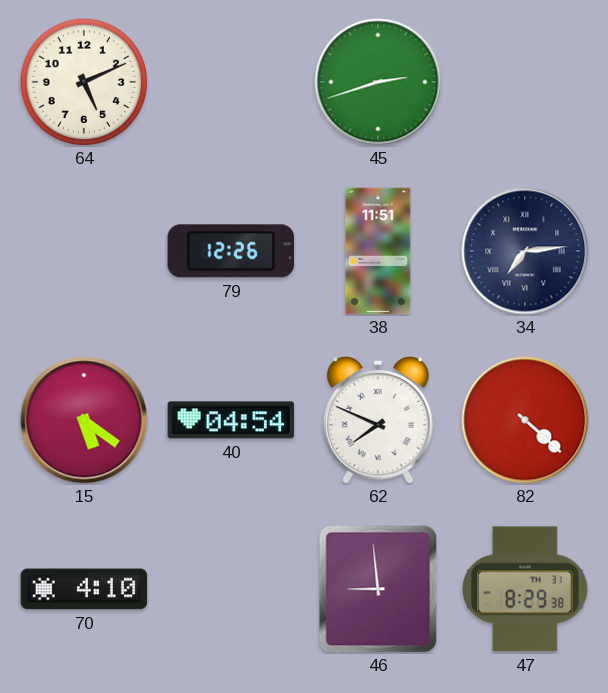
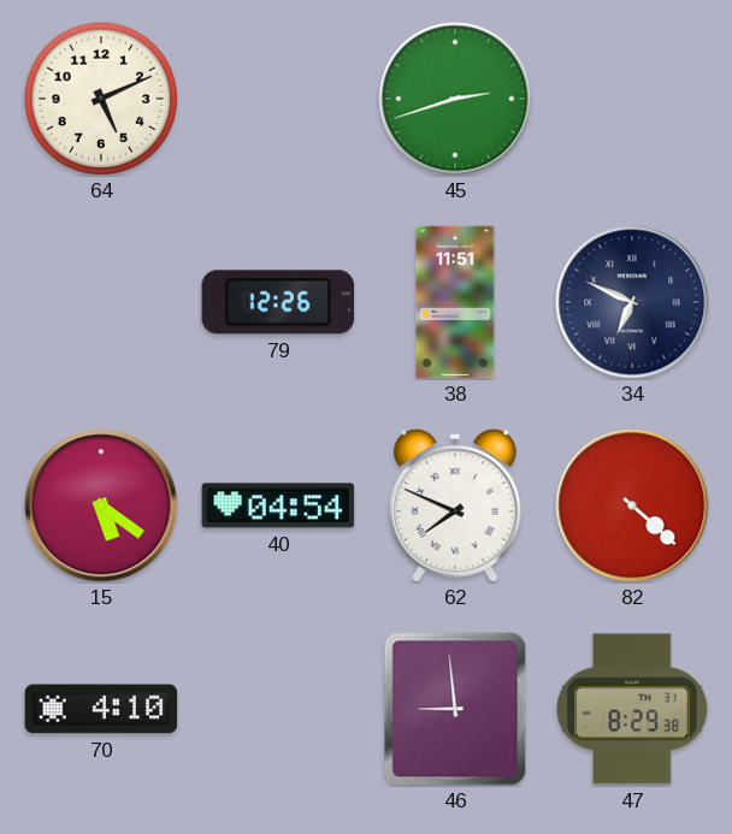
34: 7:14 -> 6:49 (632, 302)
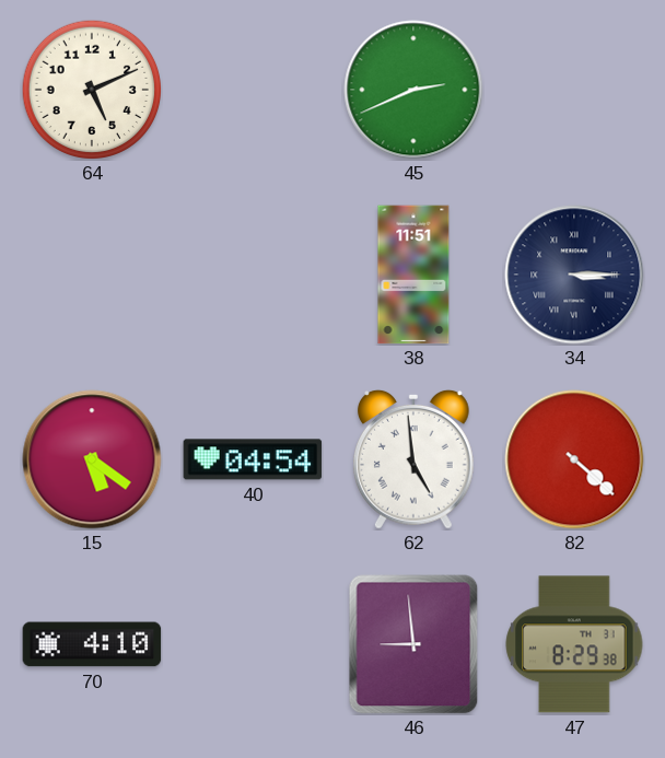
45: 2:42 -> 2:41 (413, 90)
79: 12:26 -> none (278, 302)
34: 6:49 -> 3:15 (574, 275)
62: 7:49 -> 4:59 (415, 460)
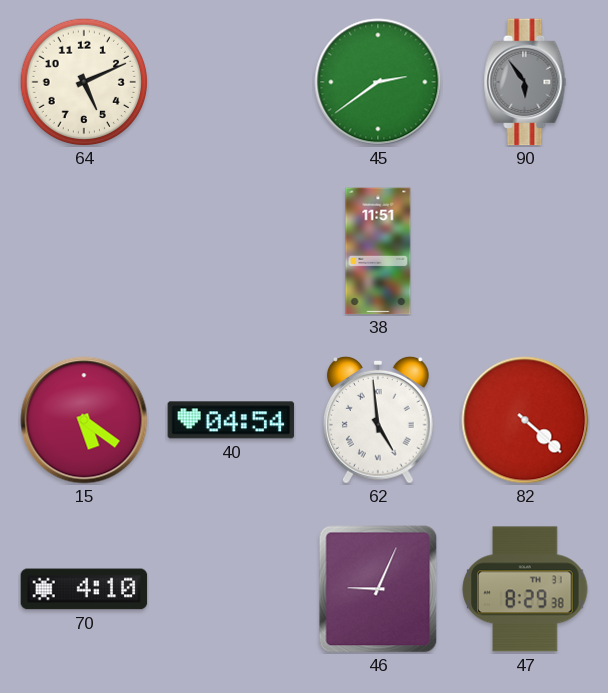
45: 2:41 -> 2:39 (378, 82)
90: none -> 5:54 (525, 82)
34: 3:15 -> none (574, 275)
46: 8:59 -> 9:04 (378, 589)
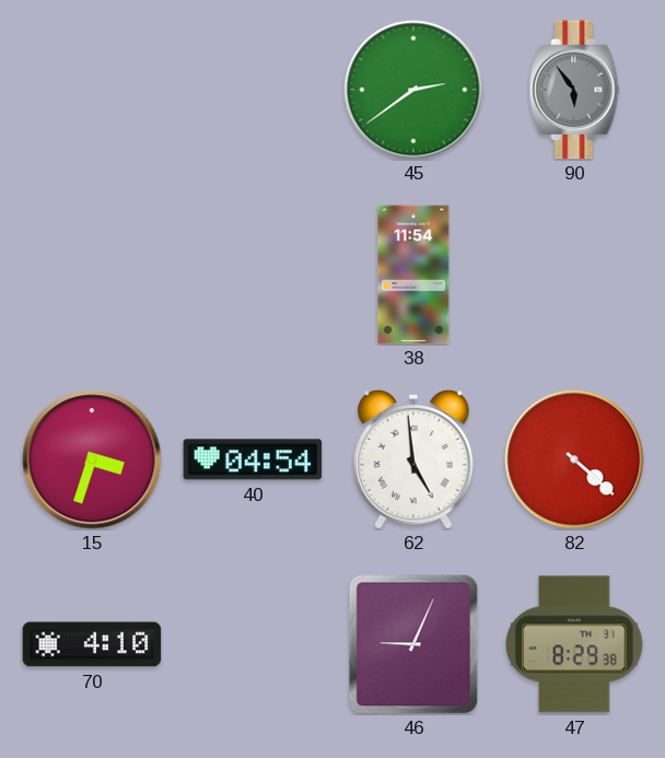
64: 5:11 -> none (83, 81)
38: 11:51 -> 11:54 (413, 275)
15: 5:21 -> 3:33 (92, 459)
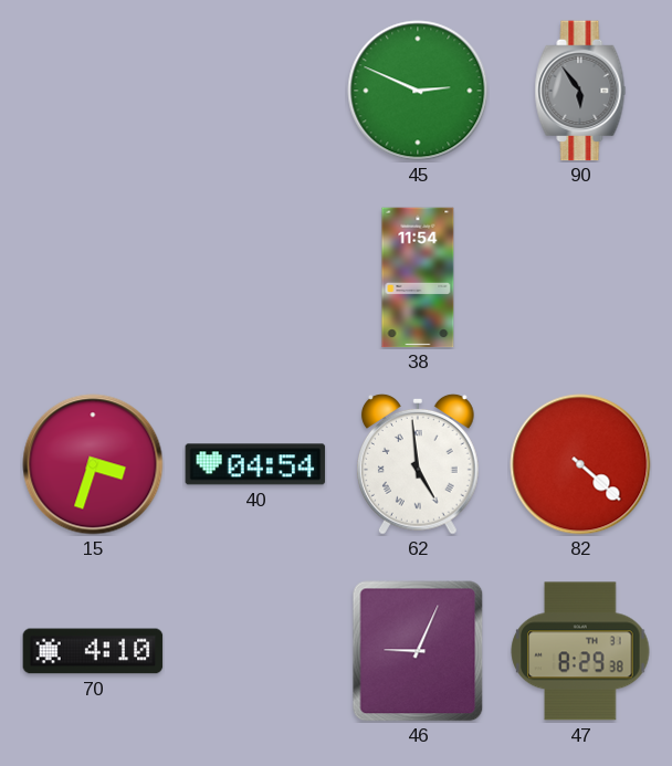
45: 2:39 -> 2:49 (418, 91)
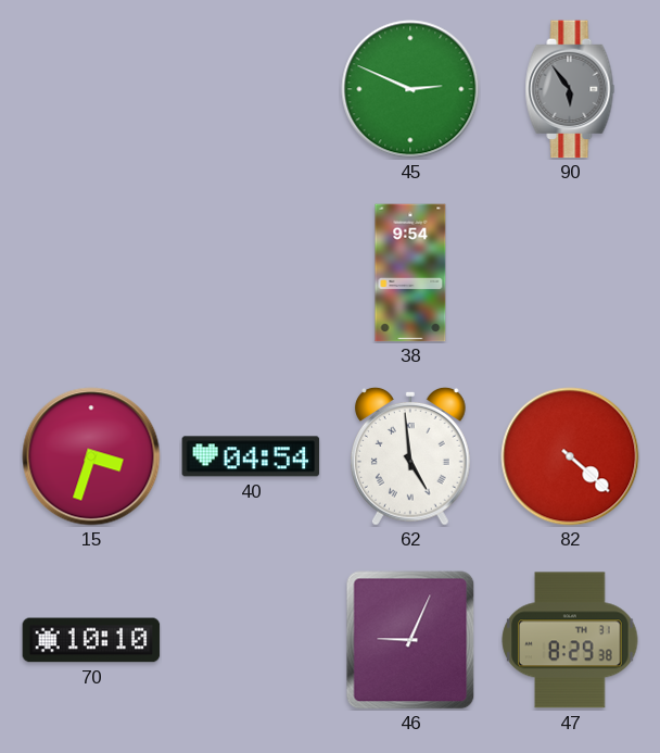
38: 11:54 -> 9:54 (410, 273)
70: 4:10 -> 10:10 (91, 640)
